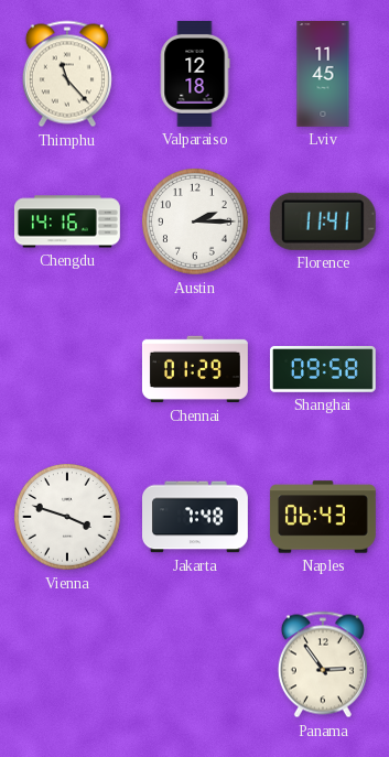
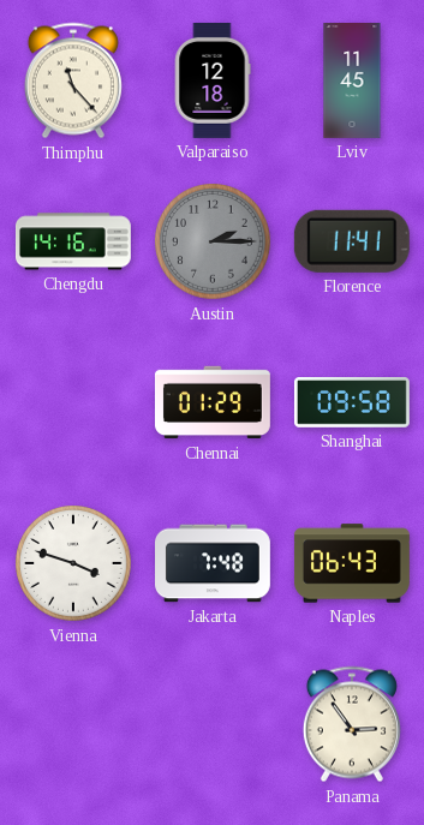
Austin dial: white -> grey (214, 243)
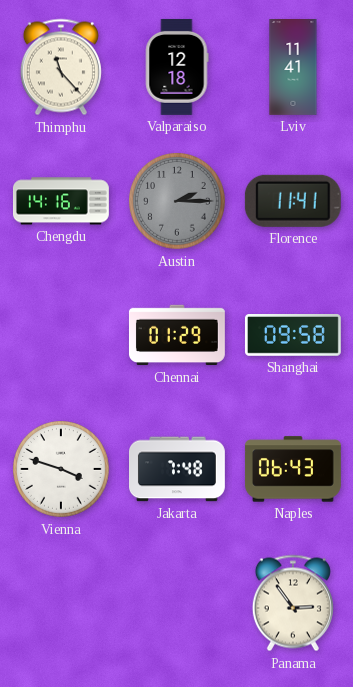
Lviv: 11:45 -> 11:41 (293, 68)
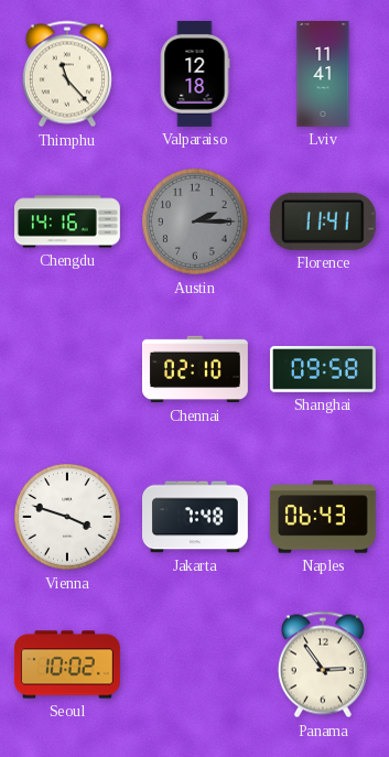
Chennai: 01:29 -> 02:10 (195, 369)
Seoul: none -> 10:02 (67, 664)
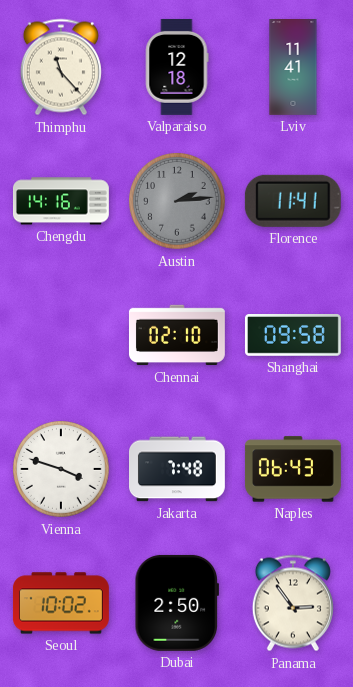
Austin: 2:15 -> 2:14 (178, 202)
Dubai: none -> 2:50 (176, 603)
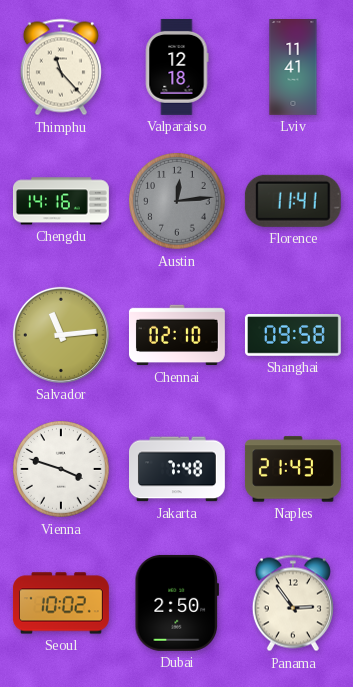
Austin: 2:14 -> 12:14 (178, 202)
Salvador: none -> 11:14 (61, 335)
Naples: 06:43 -> 21:43 (293, 469)
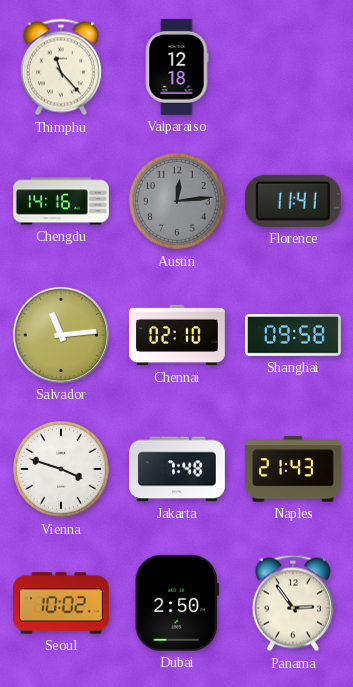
Lviv: 11:41 -> none (293, 68)
